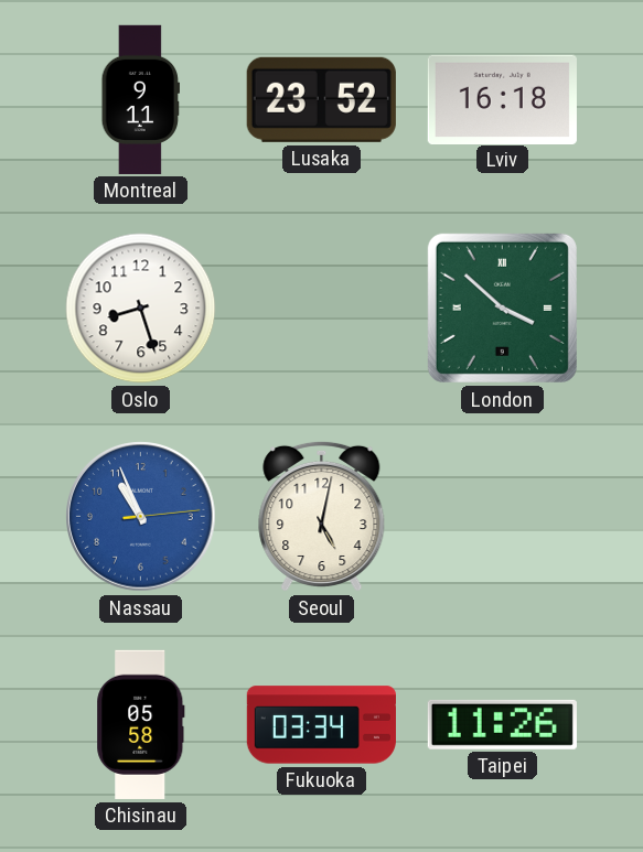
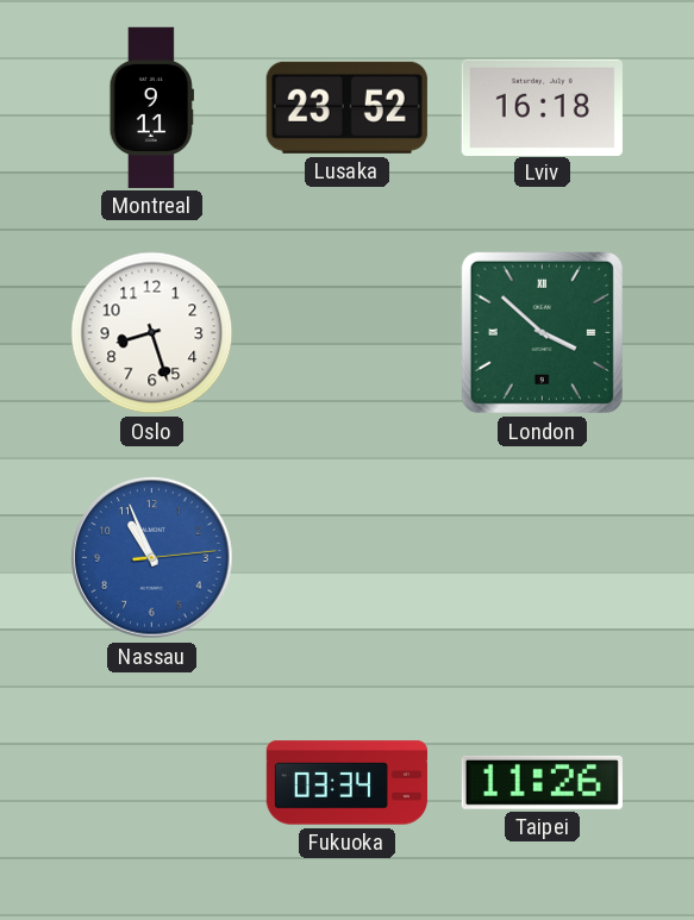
Seoul: 5:02 -> none (322, 516)
Chisinau: 05:58 -> none (141, 724)
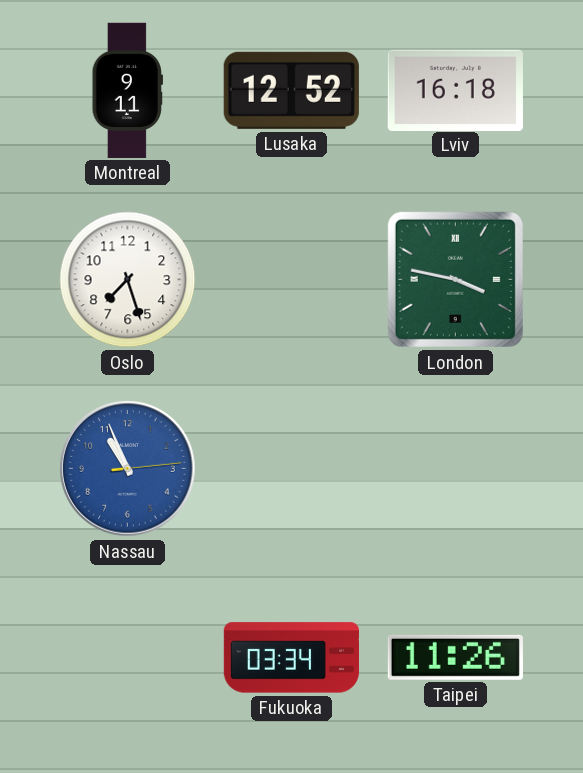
Lusaka: 23:52 -> 12:52 (291, 90)
Oslo: 8:27 -> 7:27 (128, 280)
London: 3:52 -> 3:47 (455, 279)
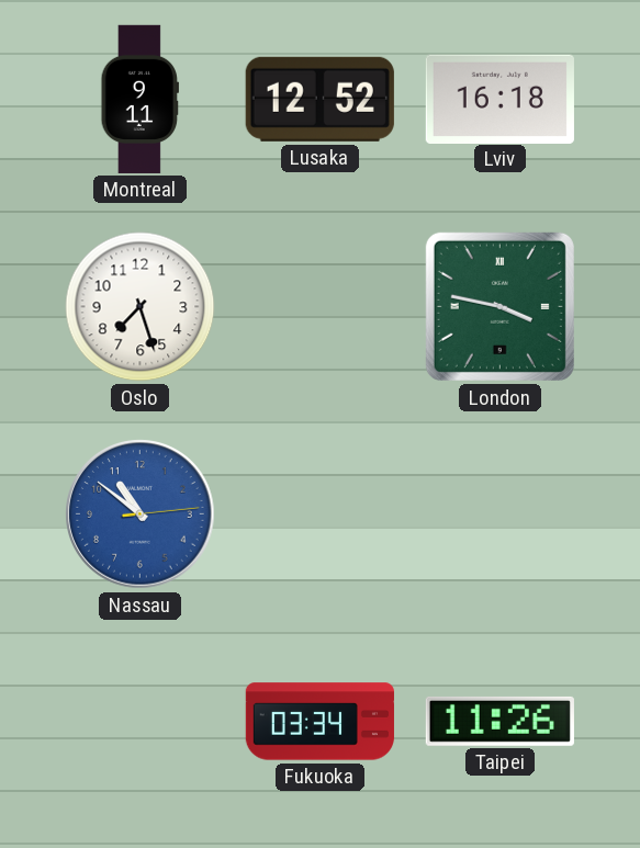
Nassau: 10:56 -> 10:51 (141, 515)
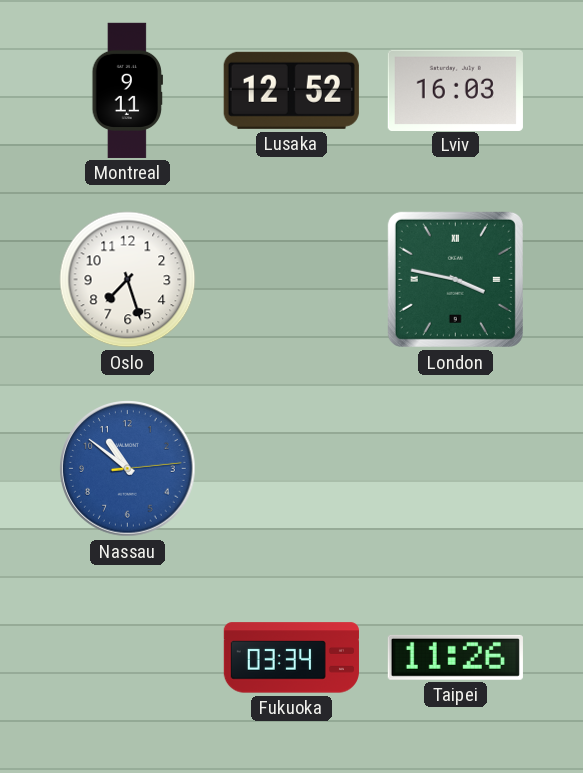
Lviv: 16:18 -> 16:03 (455, 90)
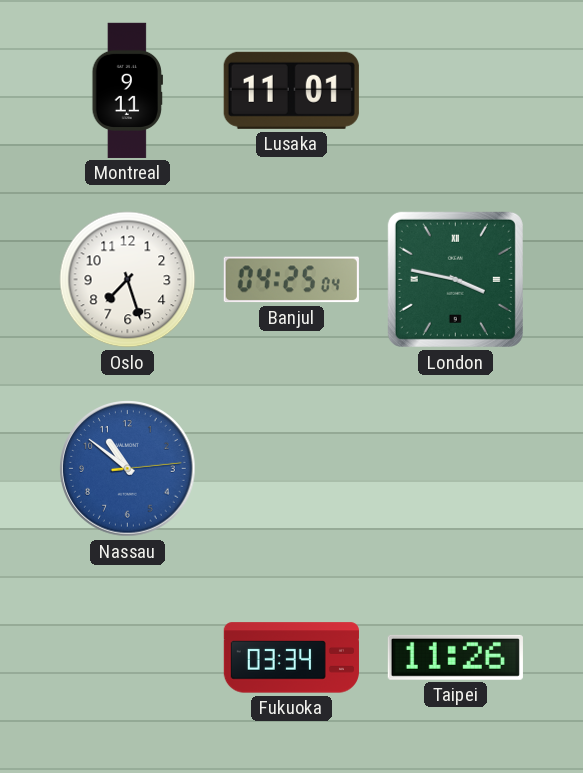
Lusaka: 12:52 -> 11:01 (291, 90)
Lviv: 16:03 -> none (455, 90)
Banjul: none -> 04:25 (291, 280)
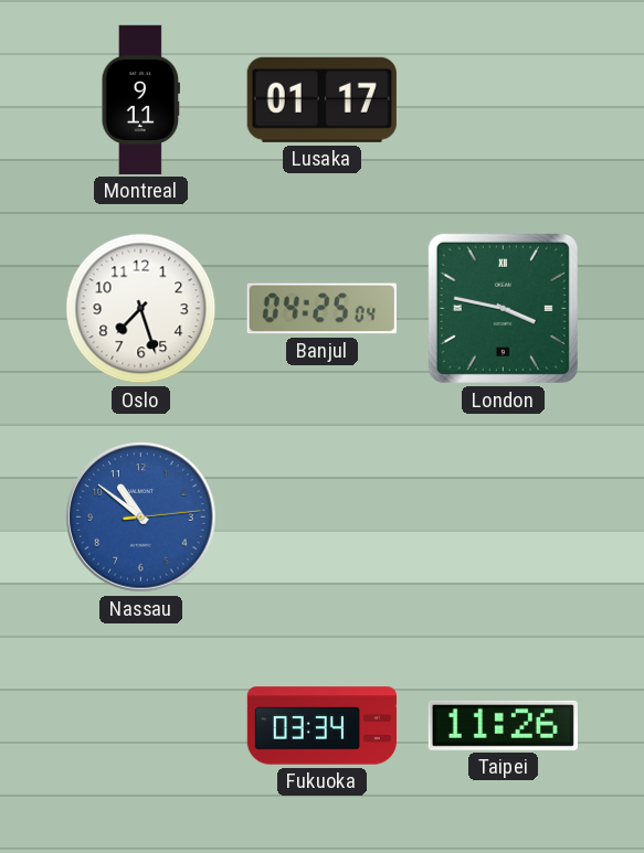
Lusaka: 11:01 -> 01:17 (321, 99)
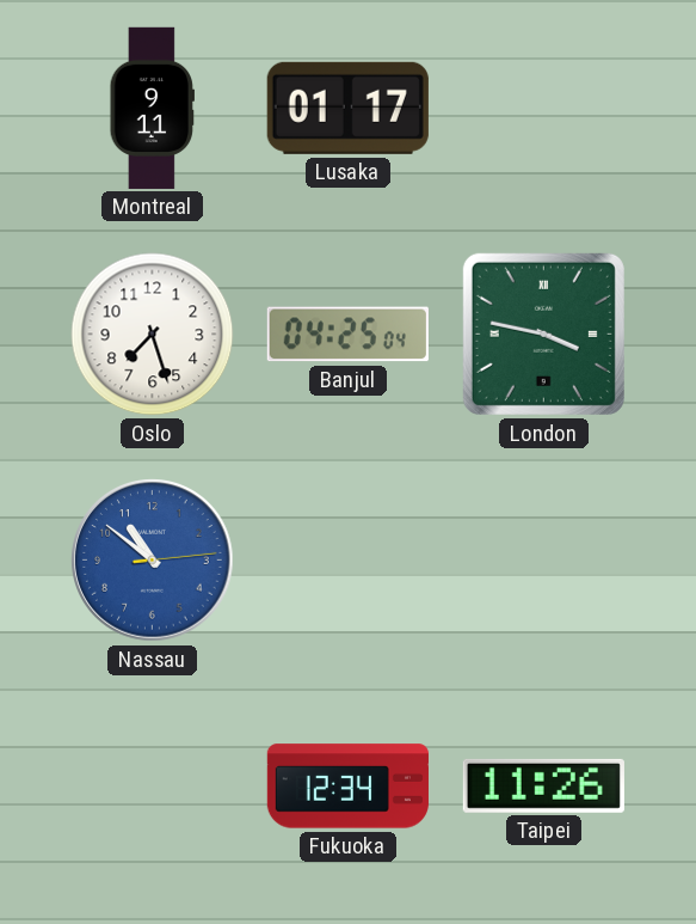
Fukuoka: 03:34 -> 12:34 (347, 787)
